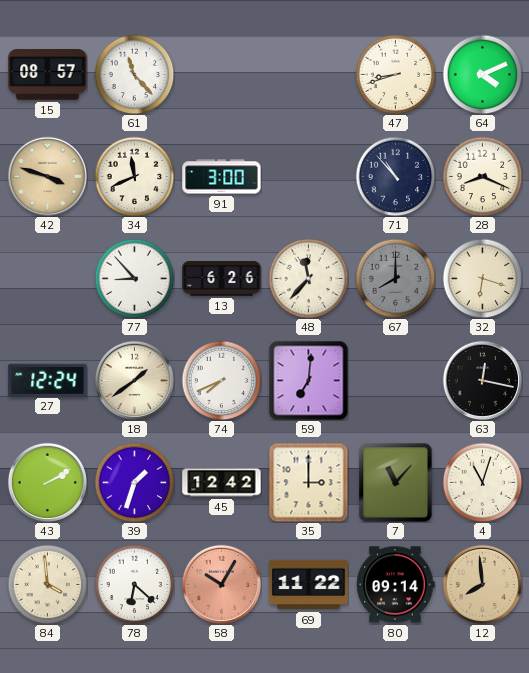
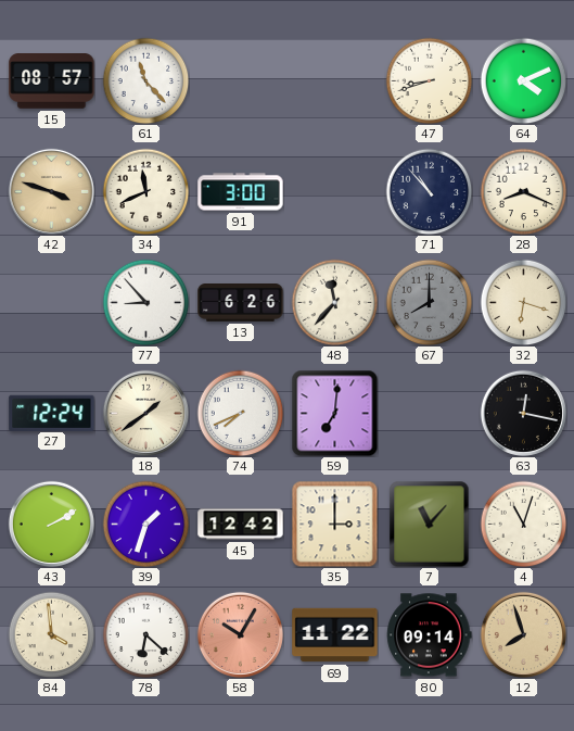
12: 7:59 -> 7:57 (523, 634)
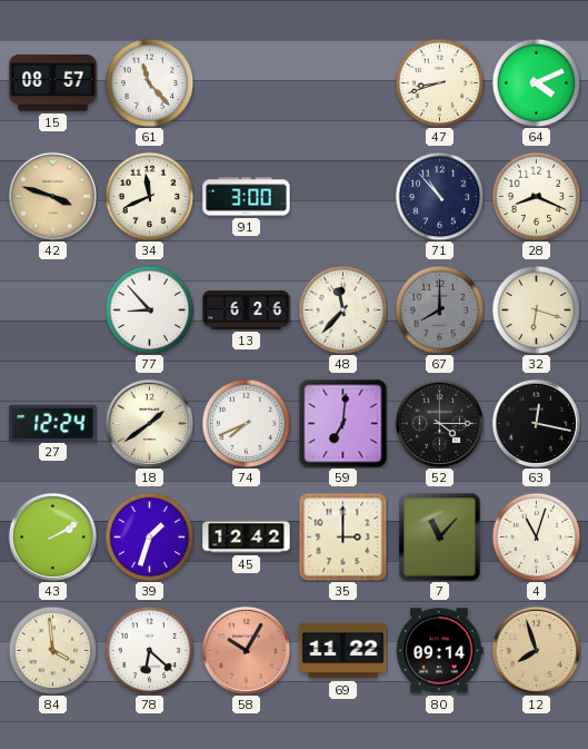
52: none -> 4:15 (439, 423)
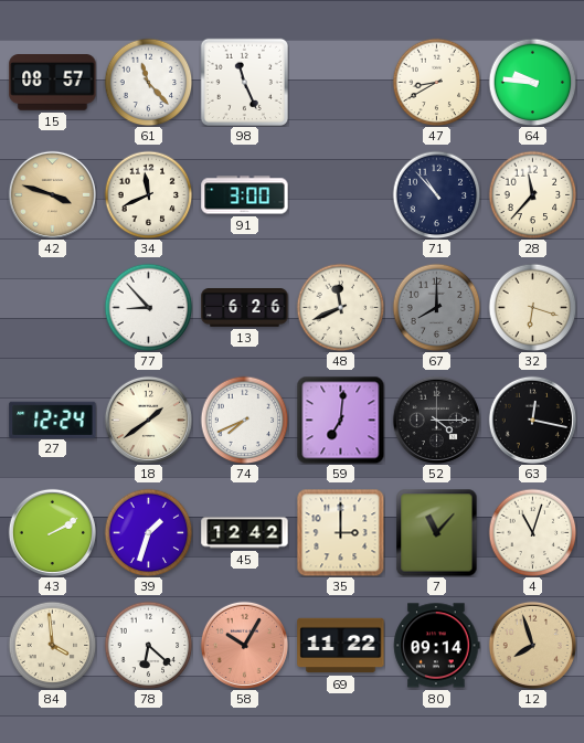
98: none -> 11:26 (244, 82)
47: 8:42 -> 8:40 (436, 82)
64: 4:11 -> 9:46 (532, 82)
28: 8:19 -> 11:37 (532, 194)
48: 11:37 -> 11:41 (340, 307)
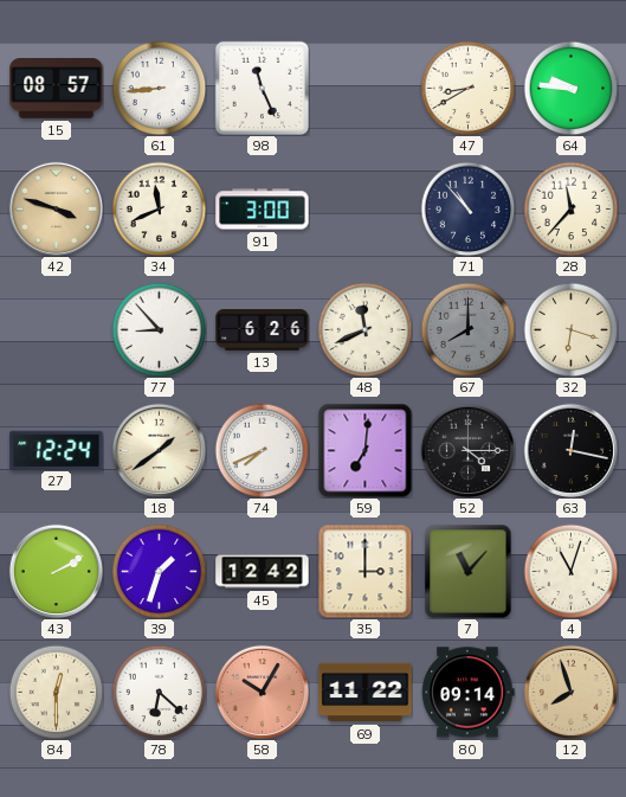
61: 11:23 -> 8:44 (159, 88)
84: 3:59 -> 12:30 (56, 692)
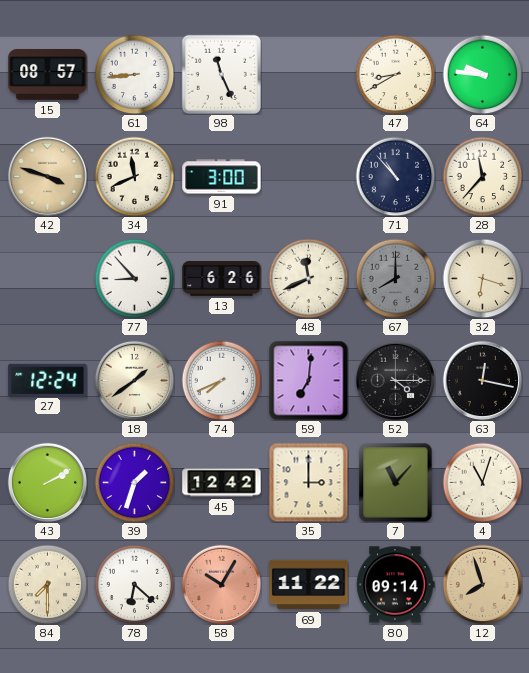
84: 12:30 -> 7:30 (47, 584)
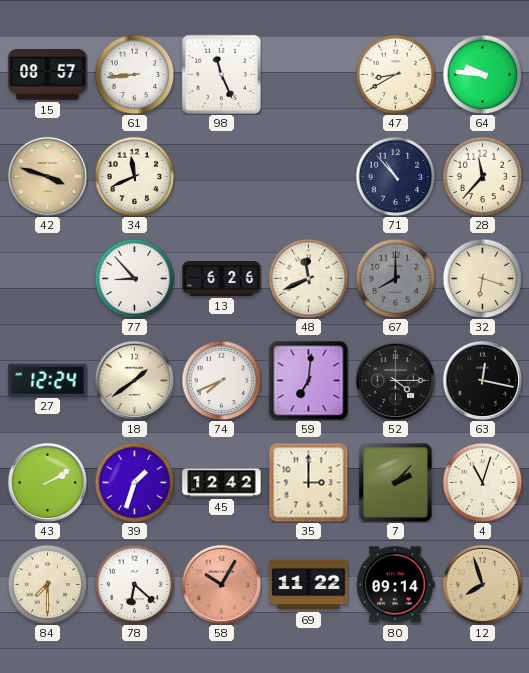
91: 3:00 -> none (222, 177)
7: 11:07 -> 2:07 (396, 482)
